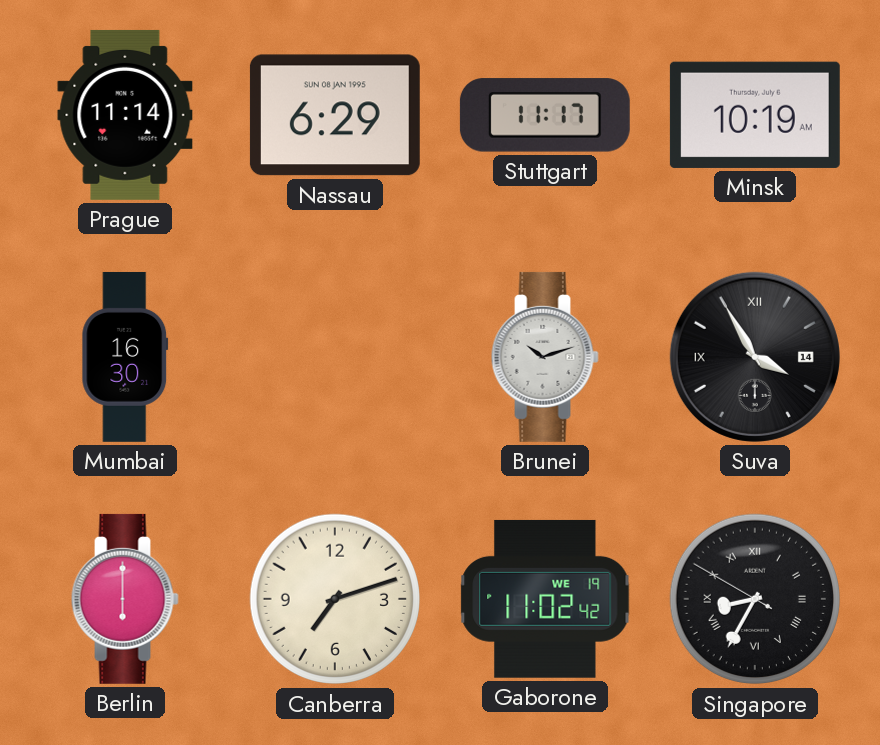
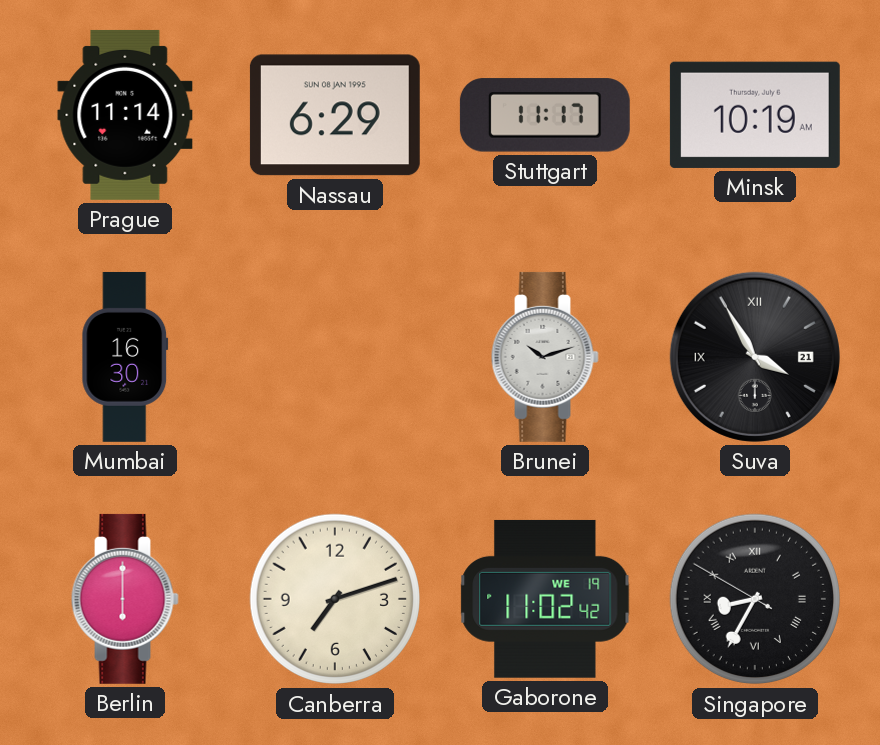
Suva date: 14 -> 21 (755, 357)
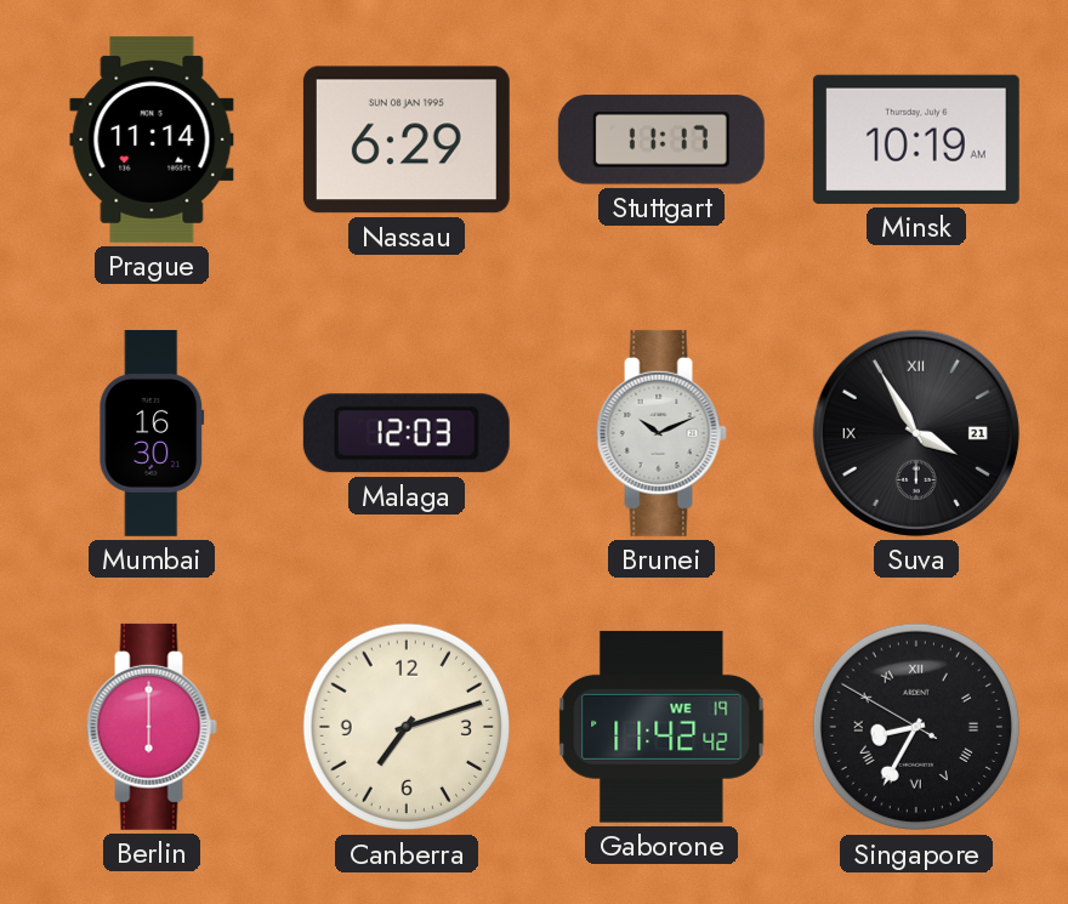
Malaga: none -> 12:03 (407, 433)
Brunei: 10:12 -> 10:11 (661, 433)
Gaborone: 11:02 -> 11:42 (661, 727)
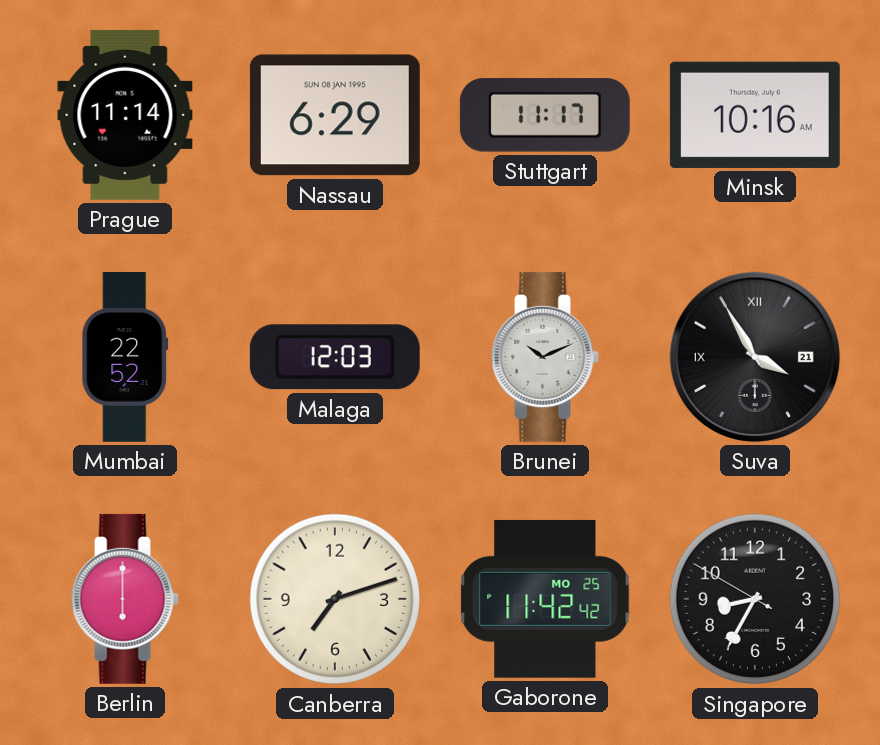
Minsk: 10:19 -> 10:16 (755, 115)
Mumbai: 16:30 -> 22:52 (125, 357)
Gaborone date: WE 19 -> MO 25 (545, 599)
Singapore numerals: Roman -> Arabic (755, 599)
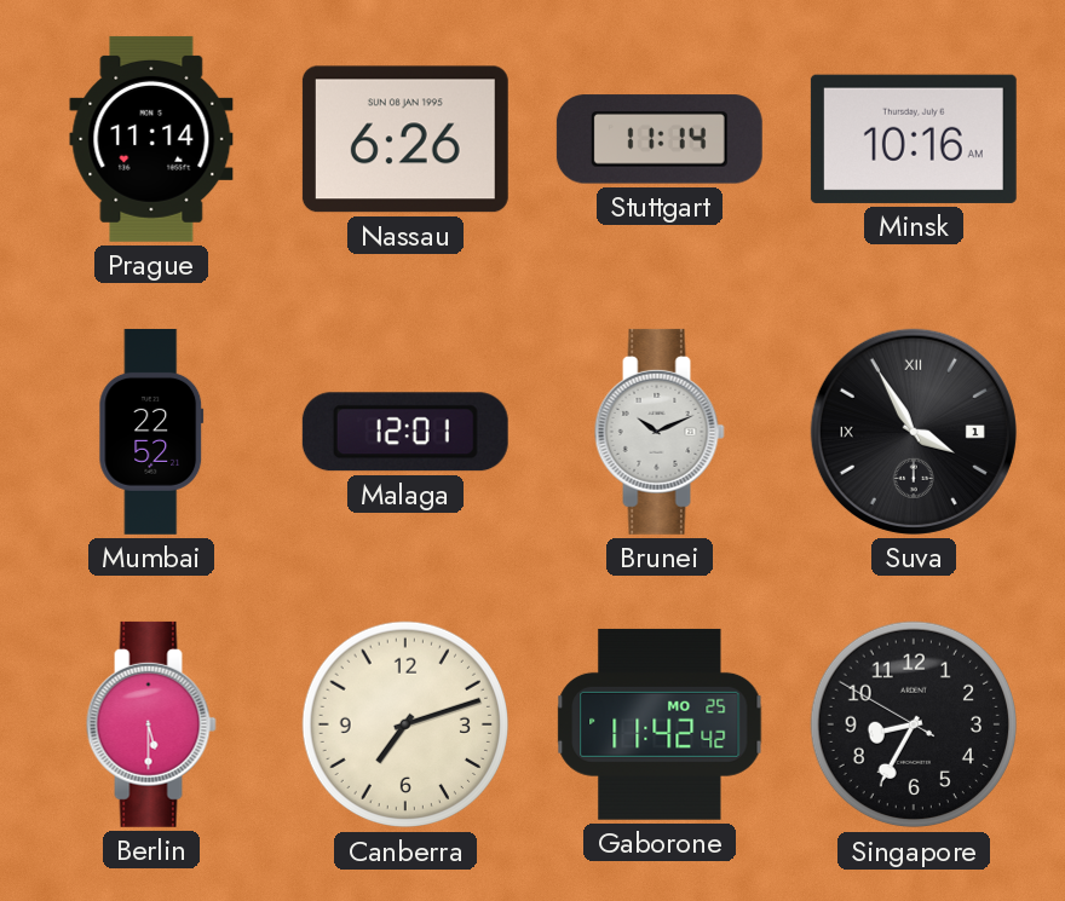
Nassau: 6:29 -> 6:26 (405, 139)
Stuttgart: 11:17 -> 11:14 (660, 139)
Malaga: 12:03 -> 12:01 (405, 432)
Suva date: 21 -> 1 (914, 432)
Berlin: 6:00 -> 5:30 (151, 724)
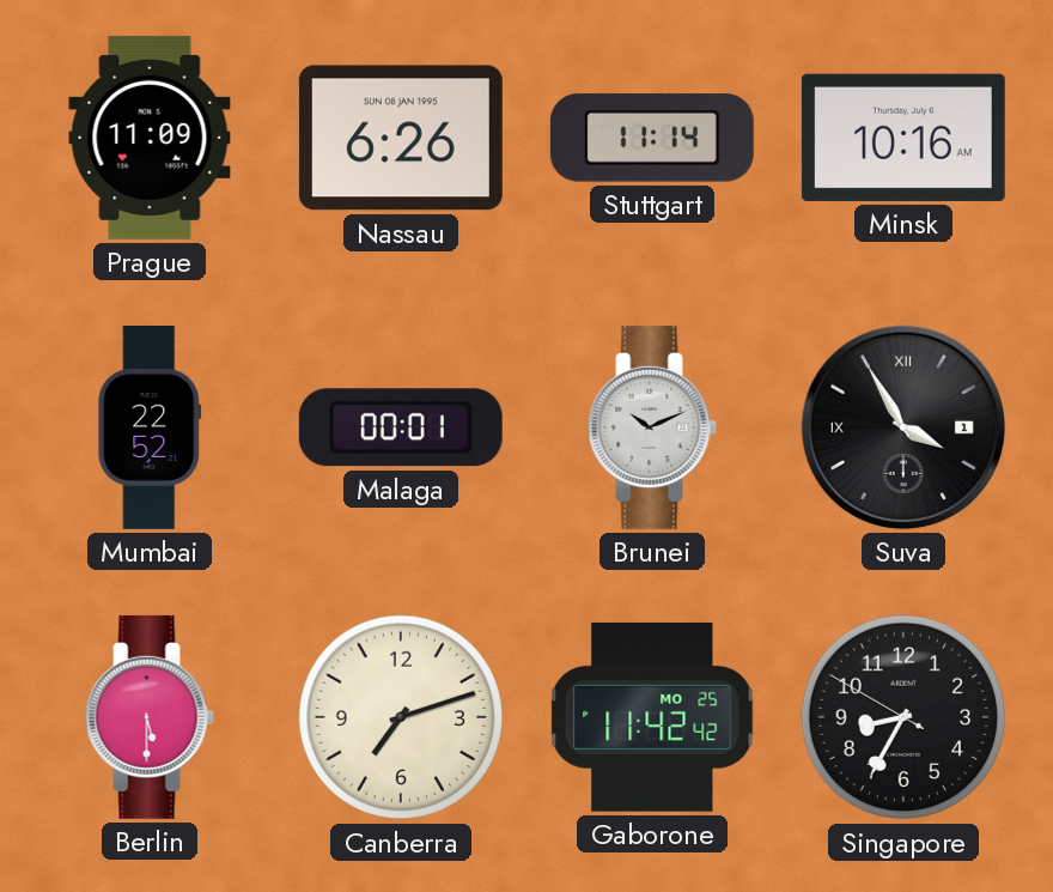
Prague: 11:14 -> 11:09 (150, 138)
Malaga: 12:01 -> 00:01 (401, 427)
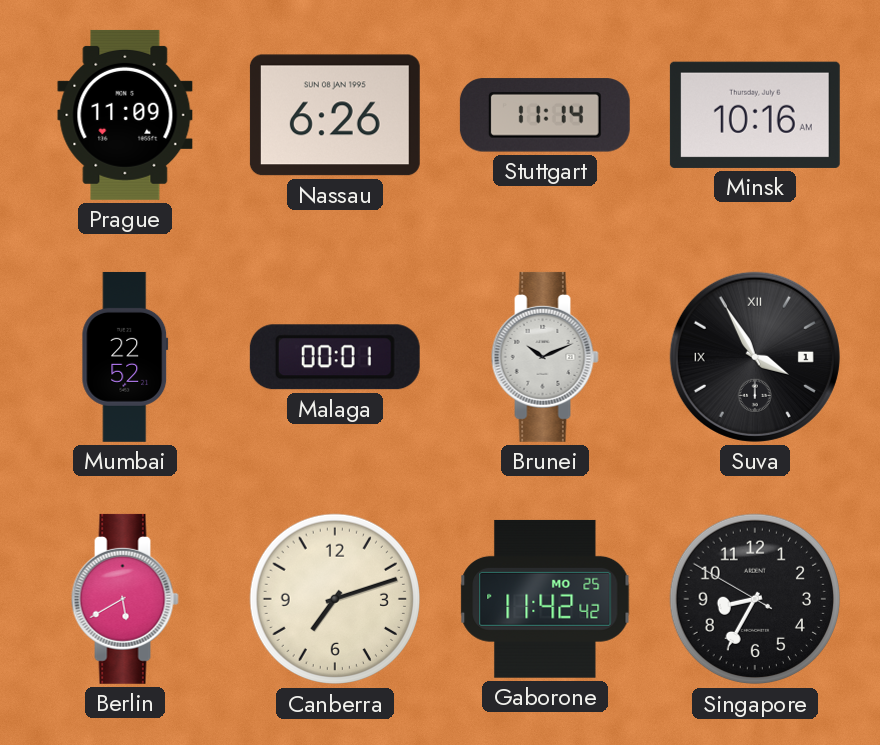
Berlin: 5:30 -> 5:40 (125, 599)
